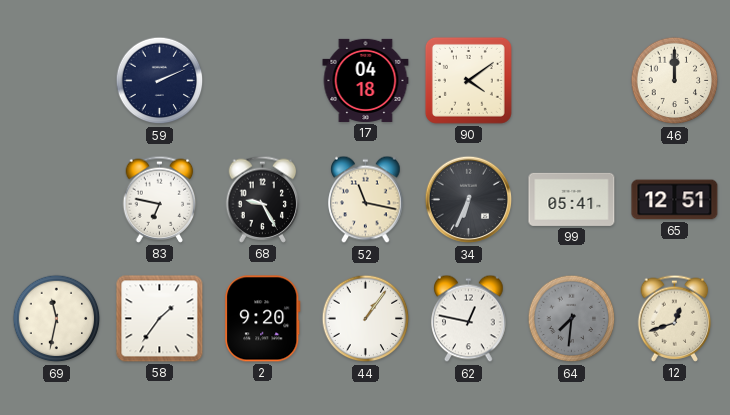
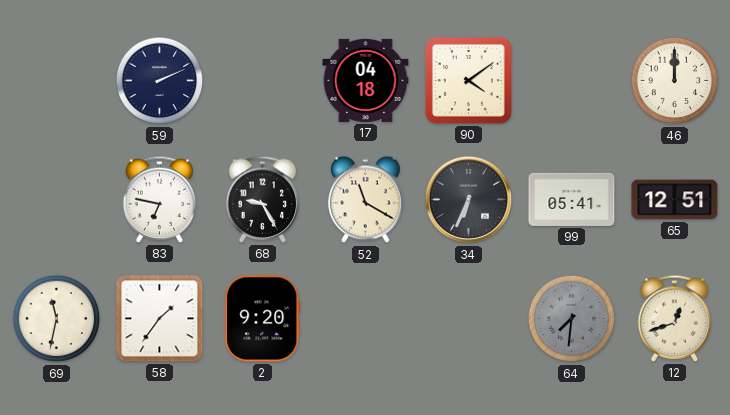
52: 11:17 -> 11:20 (366, 200)
44: 1:06 -> none (366, 319)
62: 12:47 -> none (469, 319)
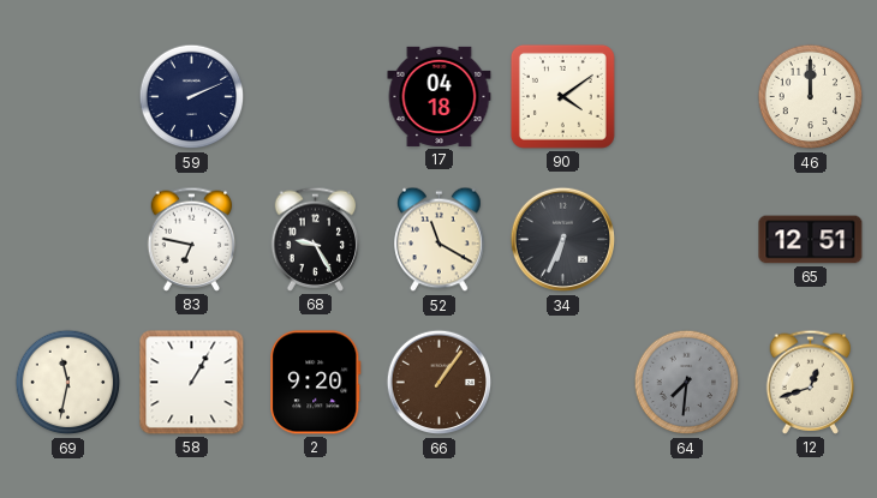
99: 05:41 -> none (572, 199)
58: 1:36 -> 1:05 (192, 383)
66: none -> 1:06 (440, 383)
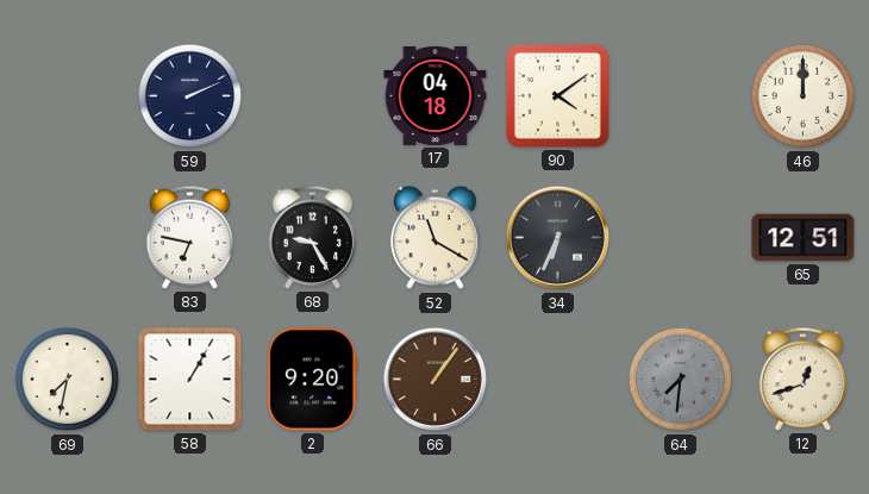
69: 11:32 -> 7:32 (68, 380)
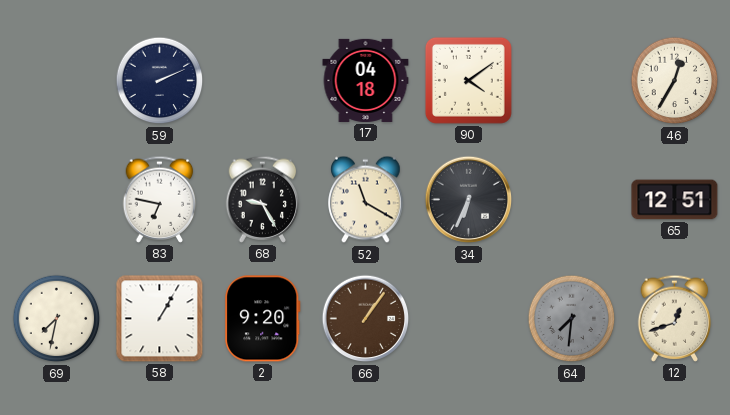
46: 12:00 -> 12:35 (675, 81)
